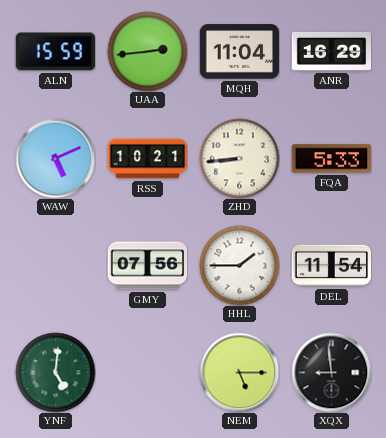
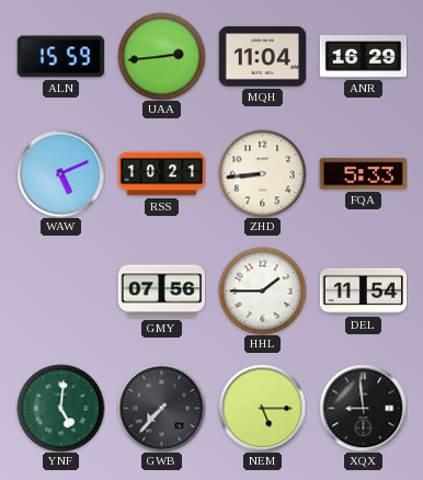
GWB: none -> 7:37 (161, 408)
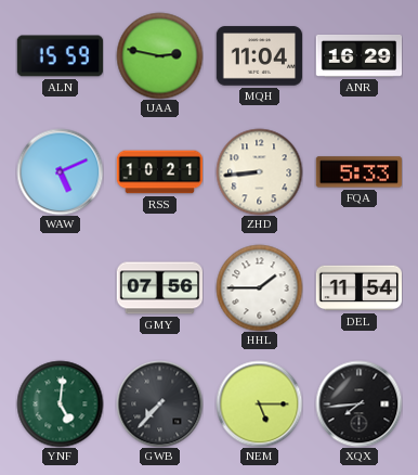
UAA: 2:44 -> 2:47 (159, 55)
XQX: 8:59 -> 7:44 (358, 403)
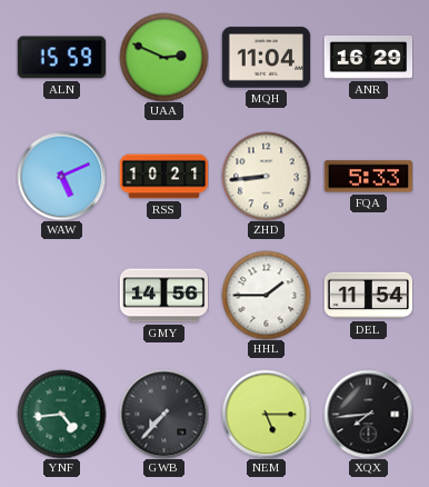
UAA: 2:47 -> 2:49 (163, 57)
GMY: 07:56 -> 14:56 (163, 296)
YNF: 5:01 -> 4:44 (61, 414)
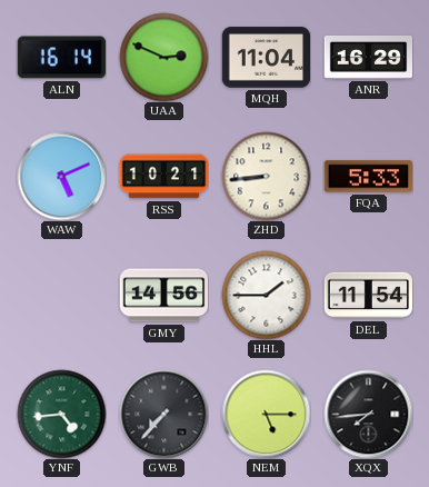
ALN: 15:59 -> 16:14 (61, 58)
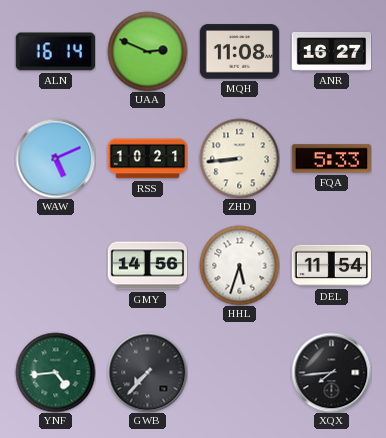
MQH: 11:04 -> 11:08 (239, 52)
ANR: 16:29 -> 16:27 (331, 51)
HHL: 1:45 -> 5:33 (239, 265)
NEM: 5:15 -> none (266, 414)
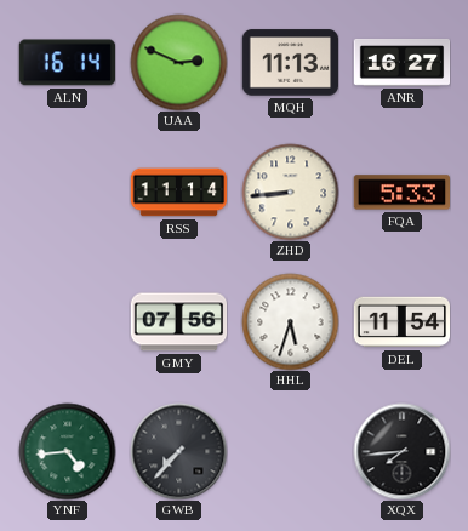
MQH: 11:08 -> 11:13 (290, 63)
WAW: 5:11 -> none (55, 158)
RSS: 10:21 -> 11:14 (178, 193)
GMY: 14:56 -> 07:56 (178, 322)
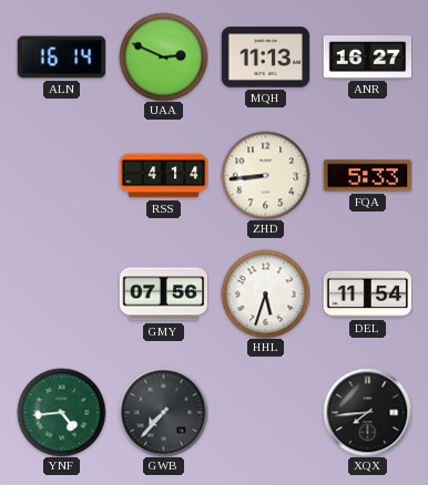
RSS: 11:14 -> 4:14 (163, 176)
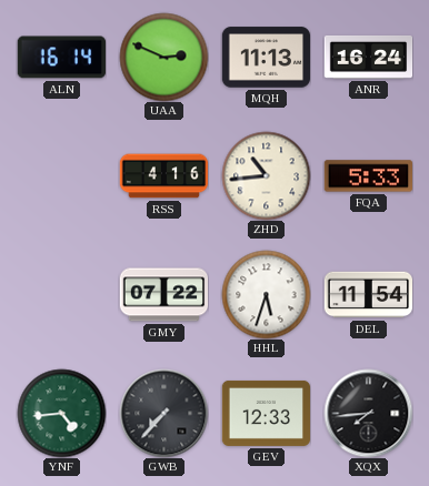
ANR: 16:27 -> 16:24 (368, 57)
RSS: 4:14 -> 4:16 (163, 176)
ZHD: 8:44 -> 10:44 (266, 175)
GMY: 07:56 -> 07:22 (163, 295)
GEV: none -> 12:33 (266, 413)
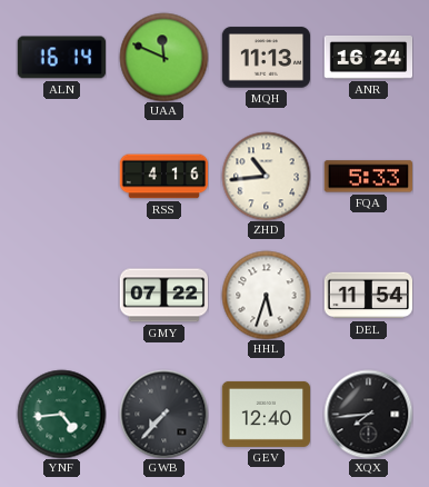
UAA: 2:49 -> 11:49 (163, 57)
GEV: 12:33 -> 12:40 (266, 414)
